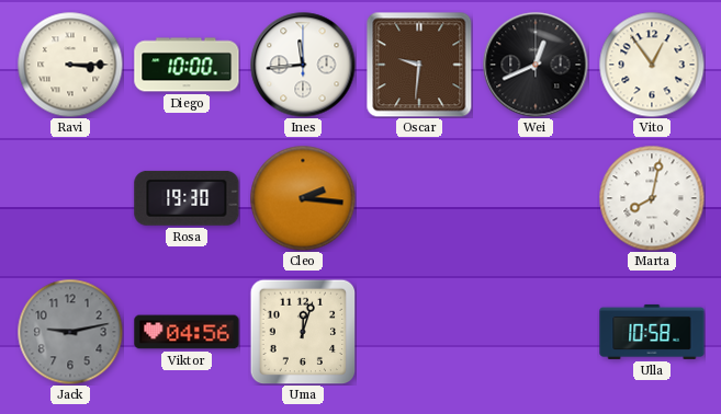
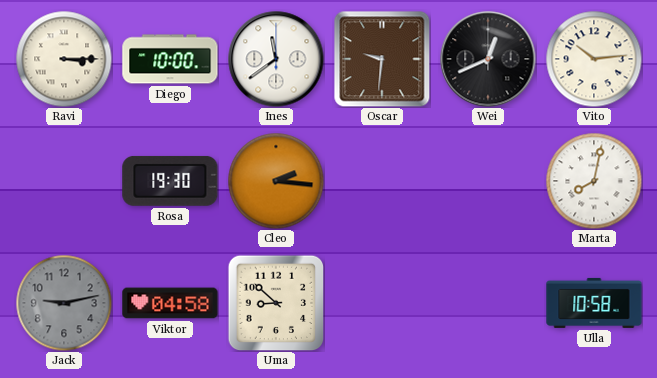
Ines: 11:44 -> 11:39 (276, 59)
Vito: 12:54 -> 10:14 (594, 59)
Viktor: 04:56 -> 04:58 (170, 303)
Uma: 12:03 -> 8:52 (276, 303)
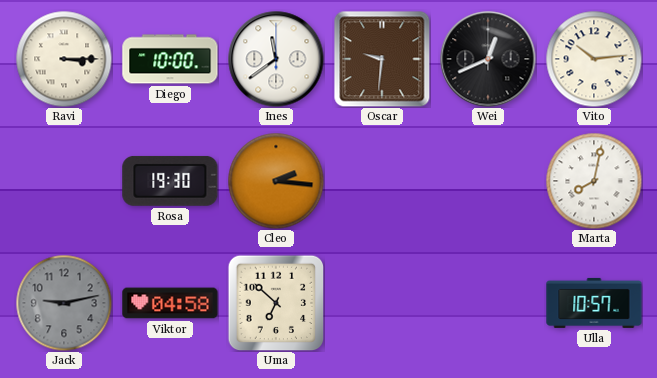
Uma: 8:52 -> 6:52 (276, 303)
Ulla: 10:58 -> 10:57 (594, 303)
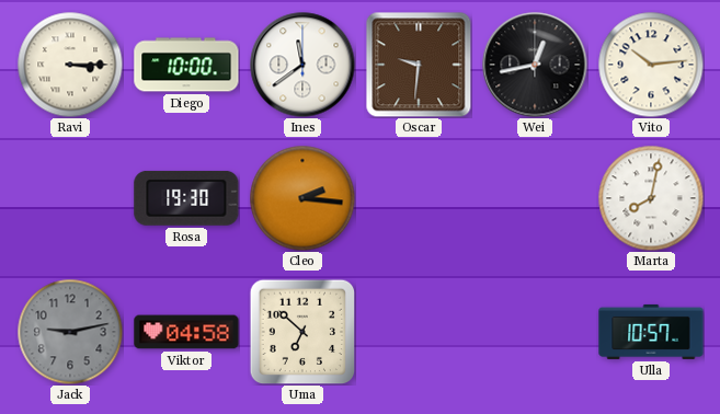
Wei: 12:41 -> 12:43 (535, 65)
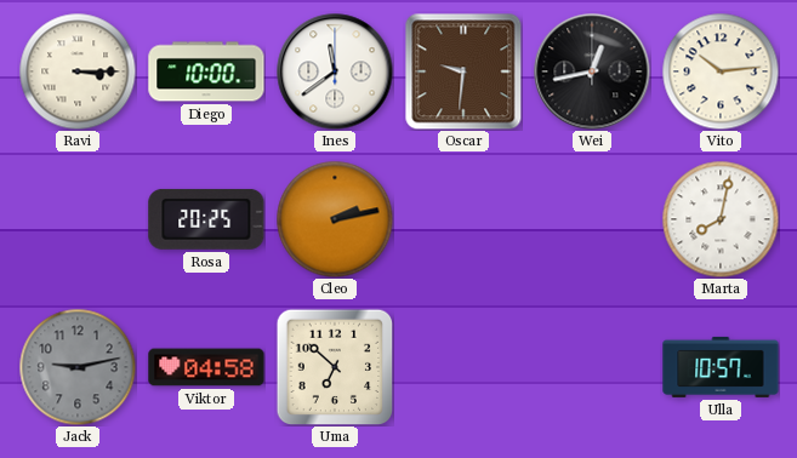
Rosa: 19:30 -> 20:25 (206, 219)
Cleo: 2:16 -> 2:13 (335, 219)
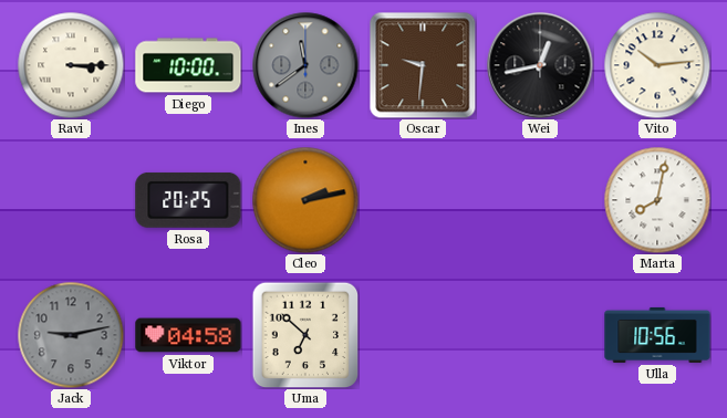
Ines dial: white -> grey (305, 65)
Ulla: 10:57 -> 10:56 (657, 335)
